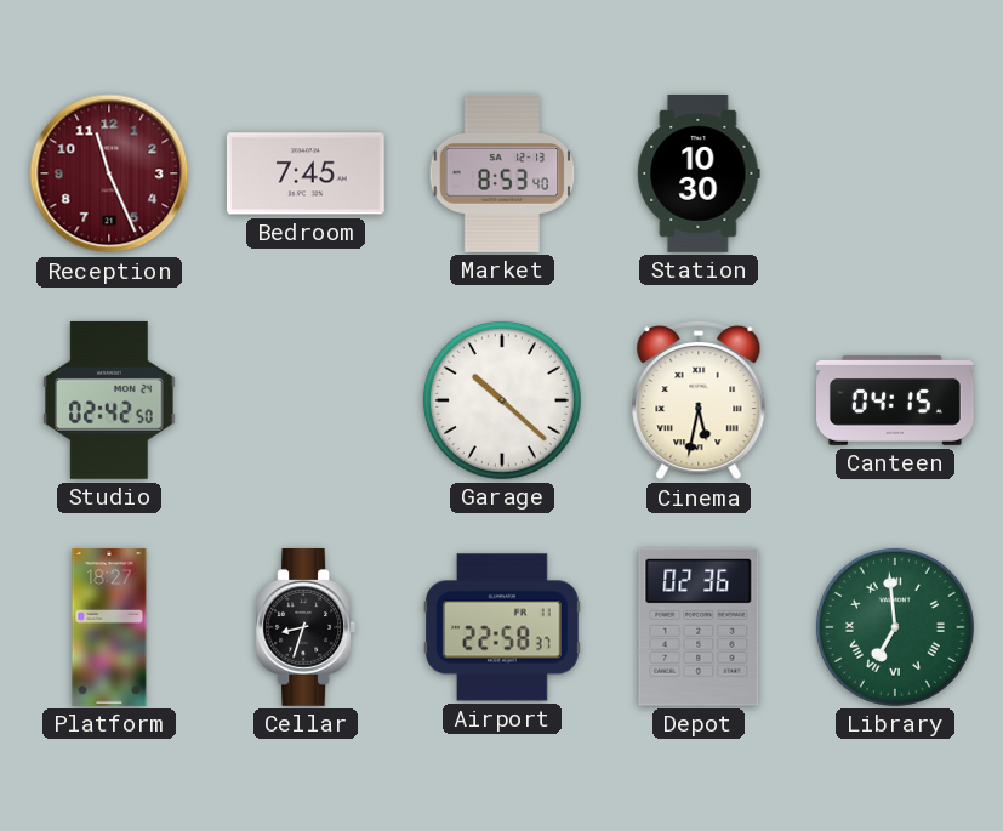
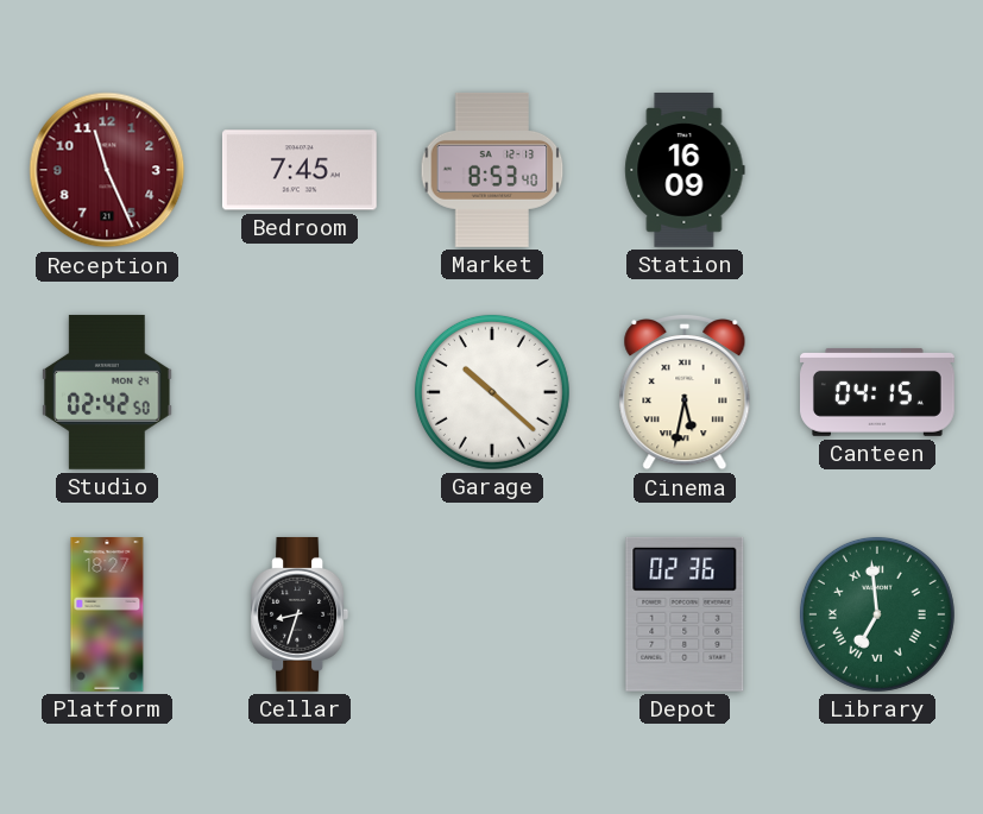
Station: 10:30 -> 16:09 (685, 171)
Airport: 22:58 -> none (502, 627)
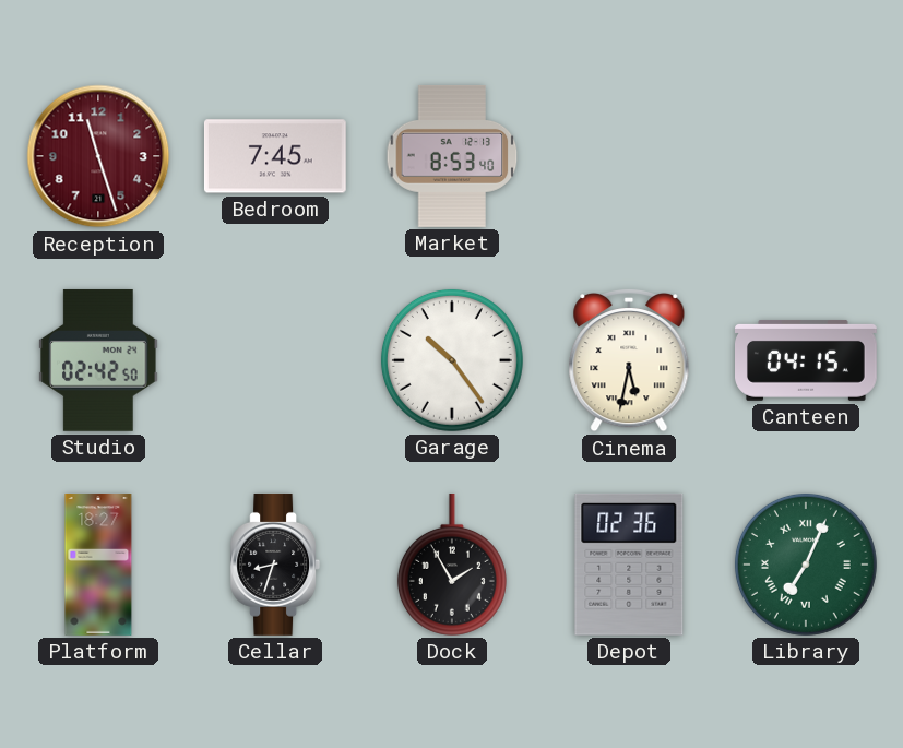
Reception: 11:26 -> 11:27 (98, 156)
Station: 16:09 -> none (685, 171)
Garage: 10:22 -> 10:24 (452, 360)
Dock: none -> 1:55 (452, 565)
Library: 6:59 -> 7:04 (806, 565)
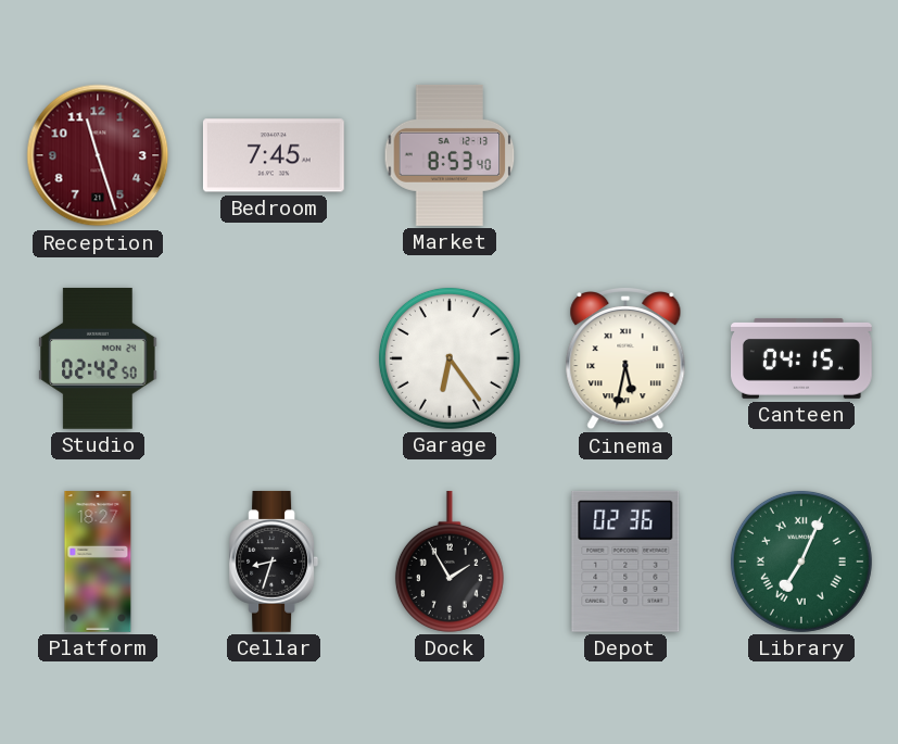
Garage: 10:24 -> 6:24 (450, 358)
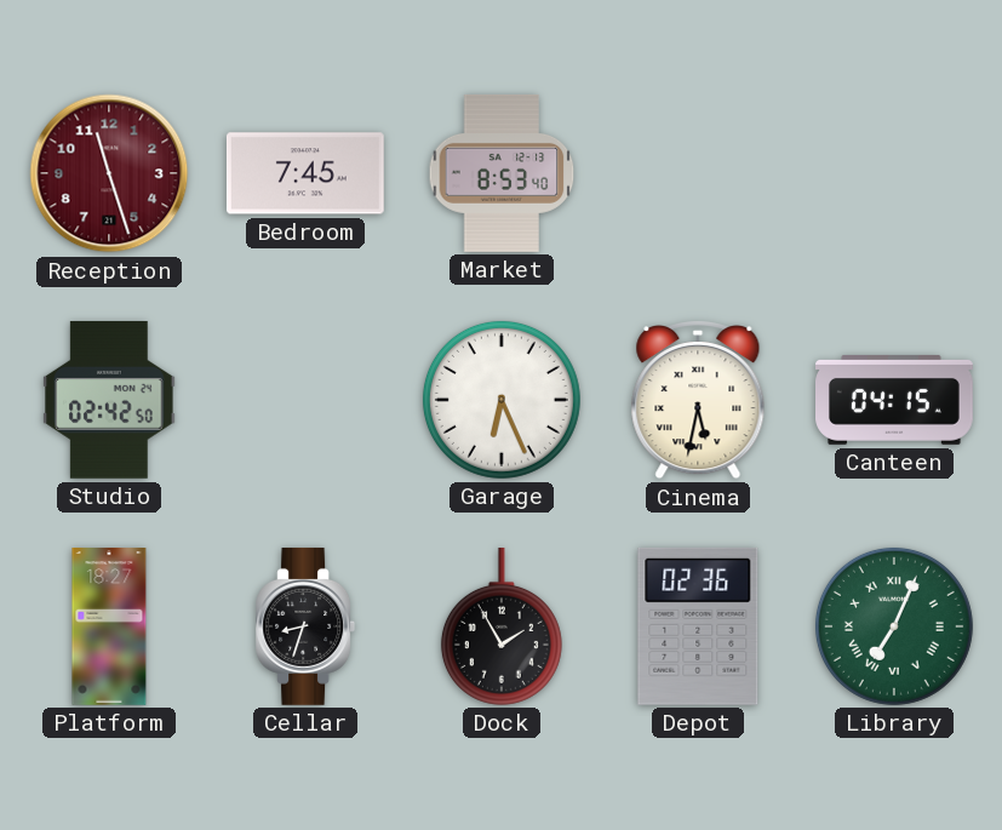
Garage: 6:24 -> 6:26 (502, 400)
